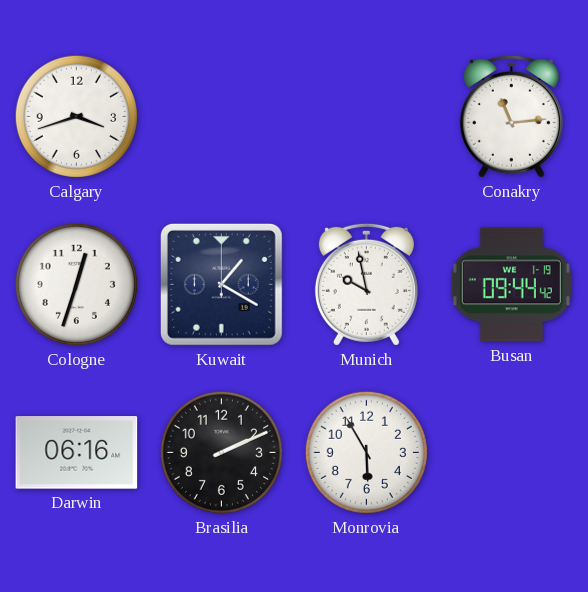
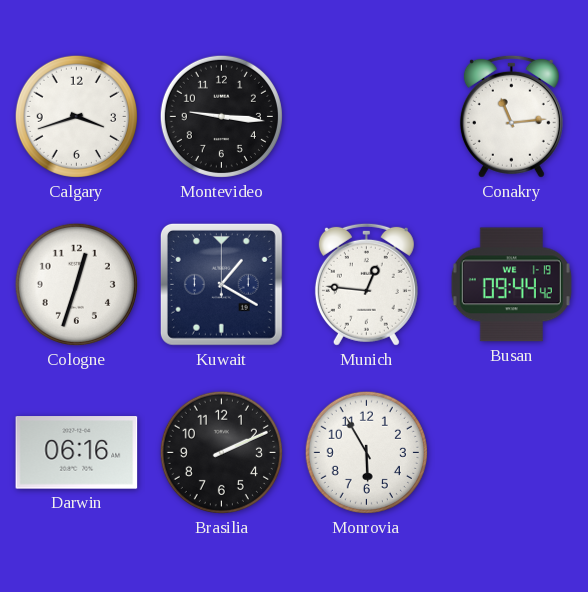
Montevideo: none -> 9:16 (221, 116)
Munich: 9:58 -> 12:46 (366, 284)
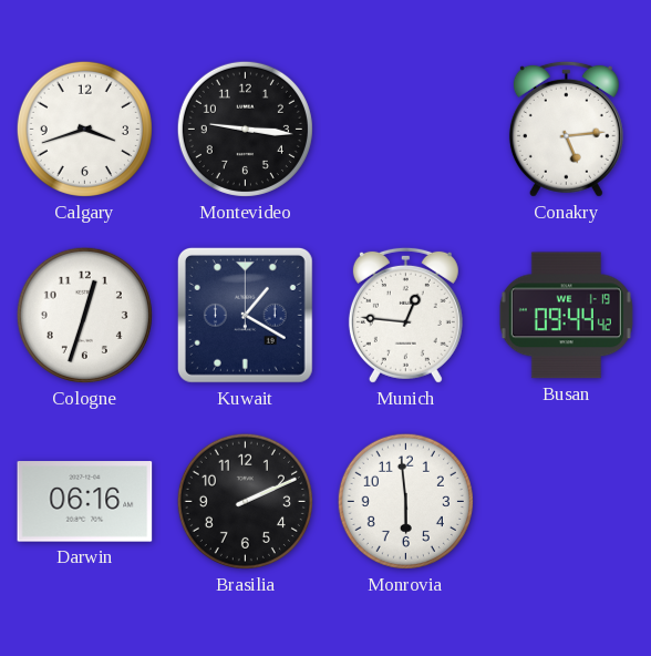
Conakry: 11:14 -> 5:14 (566, 129)
Monrovia: 5:55 -> 5:59 (405, 501)
